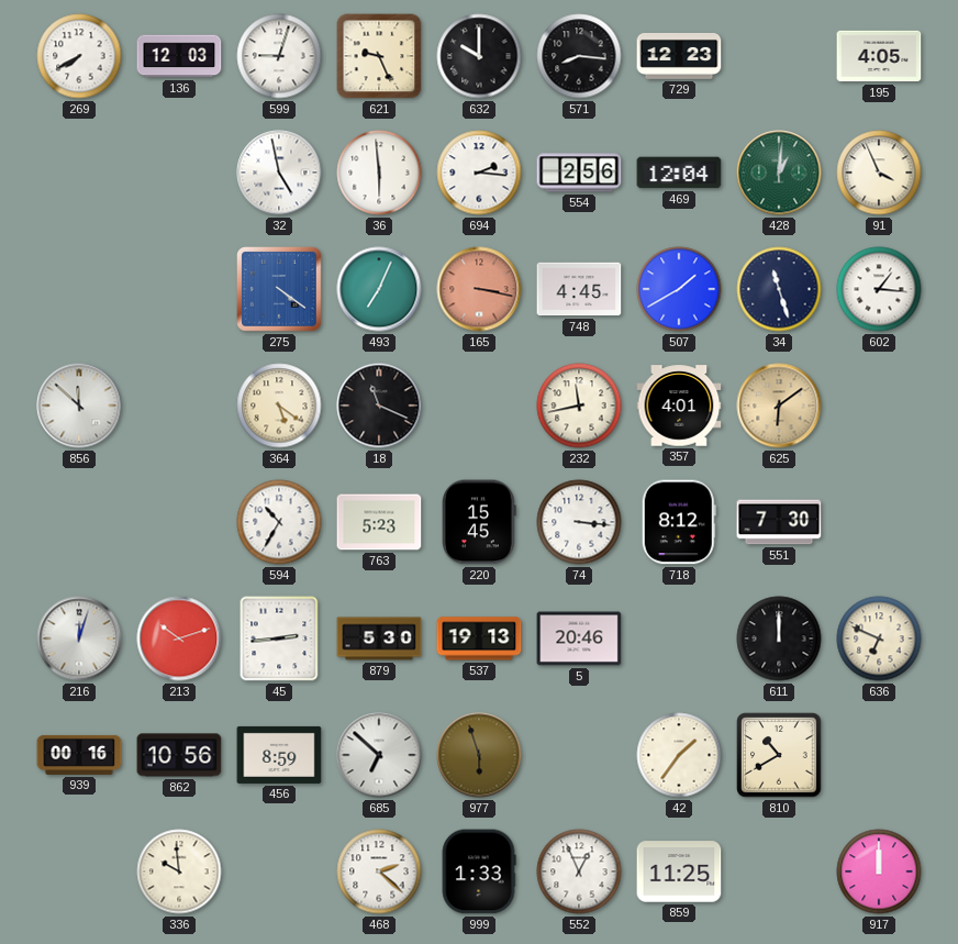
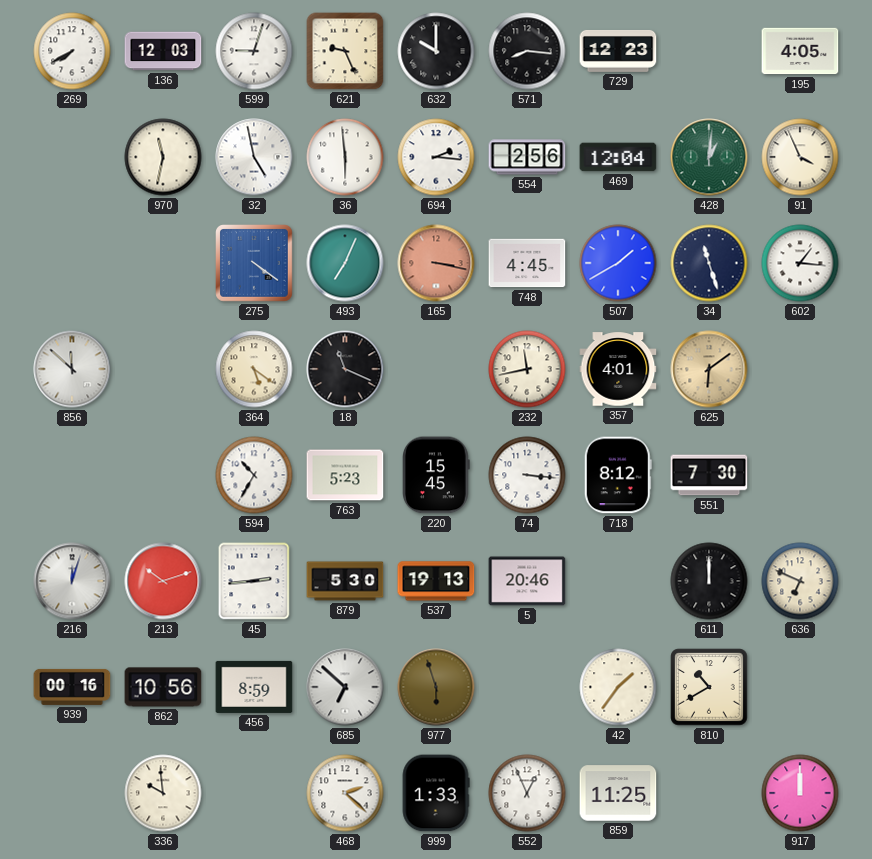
970: none -> 11:32 (163, 157)
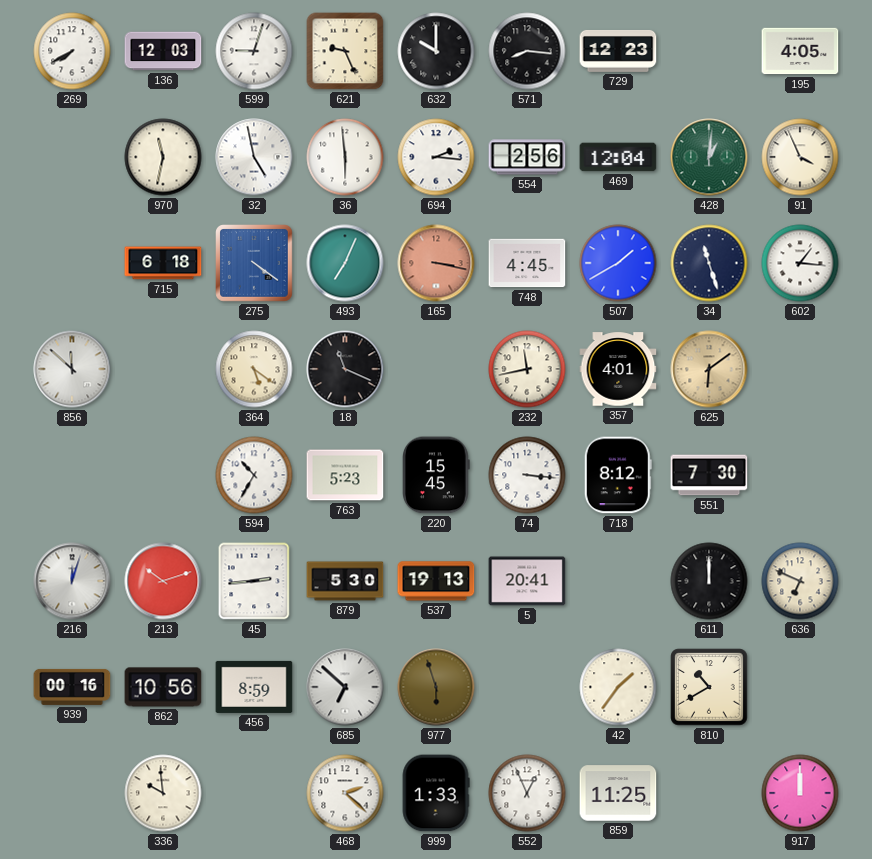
715: none -> 6:18 (163, 263)
5: 20:46 -> 20:41 (527, 581)
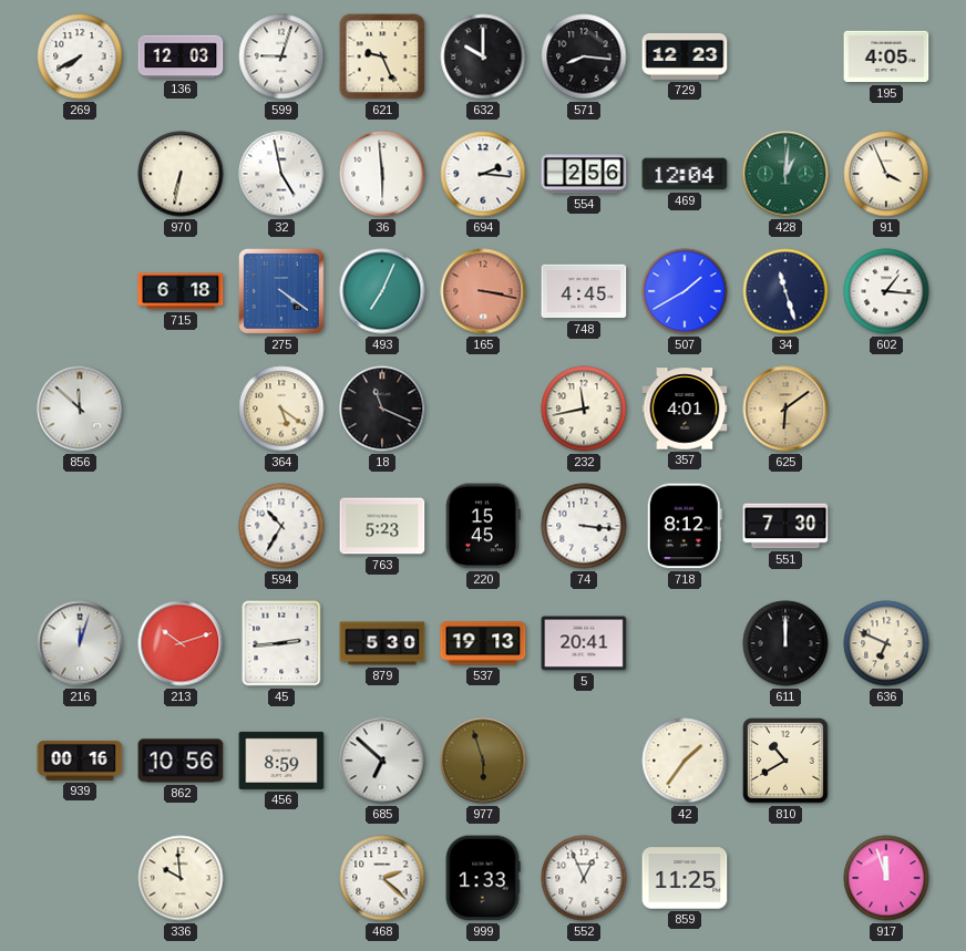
970: 11:32 -> 6:32 (181, 174)
917: 12:00 -> 11:57 (886, 878)
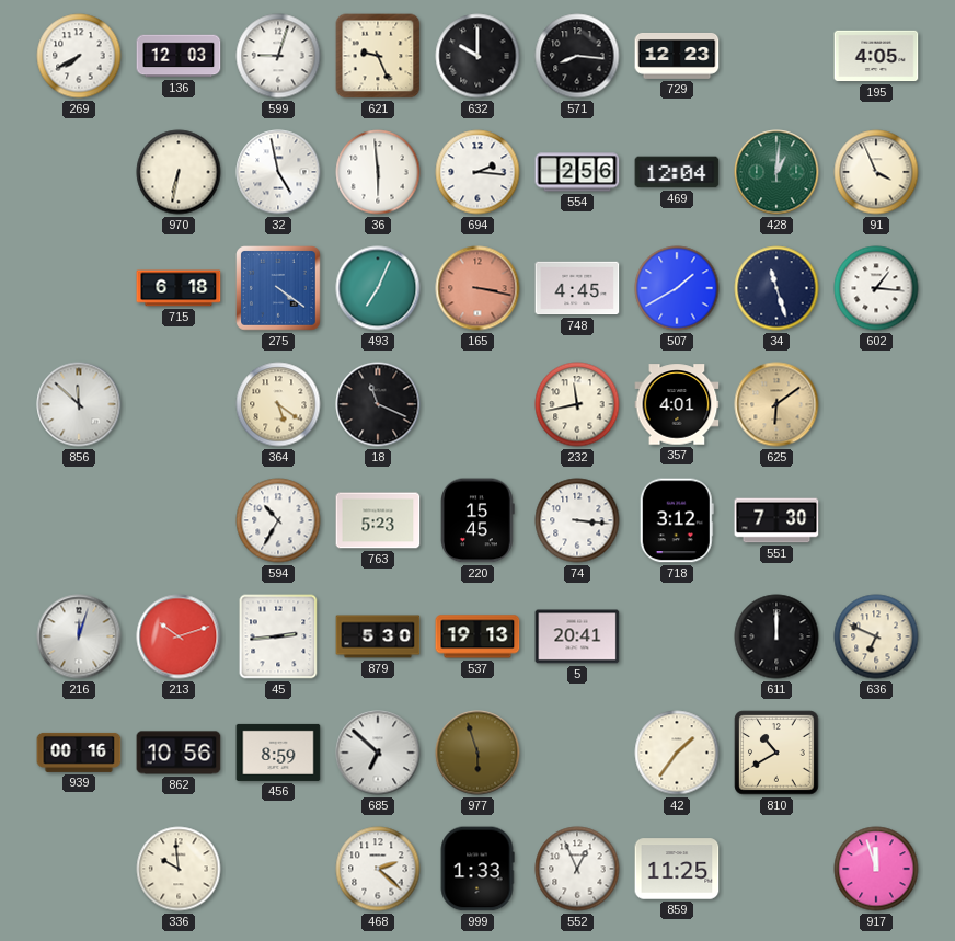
718: 8:12 -> 3:12 (677, 520)
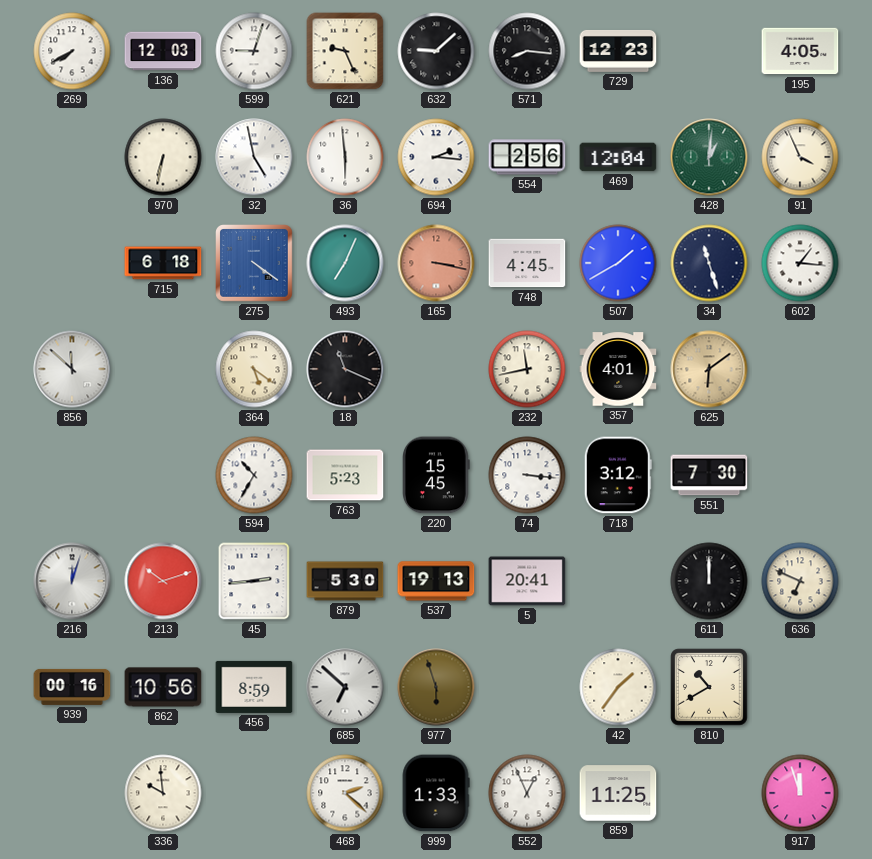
632: 10:00 -> 9:08 (436, 51)
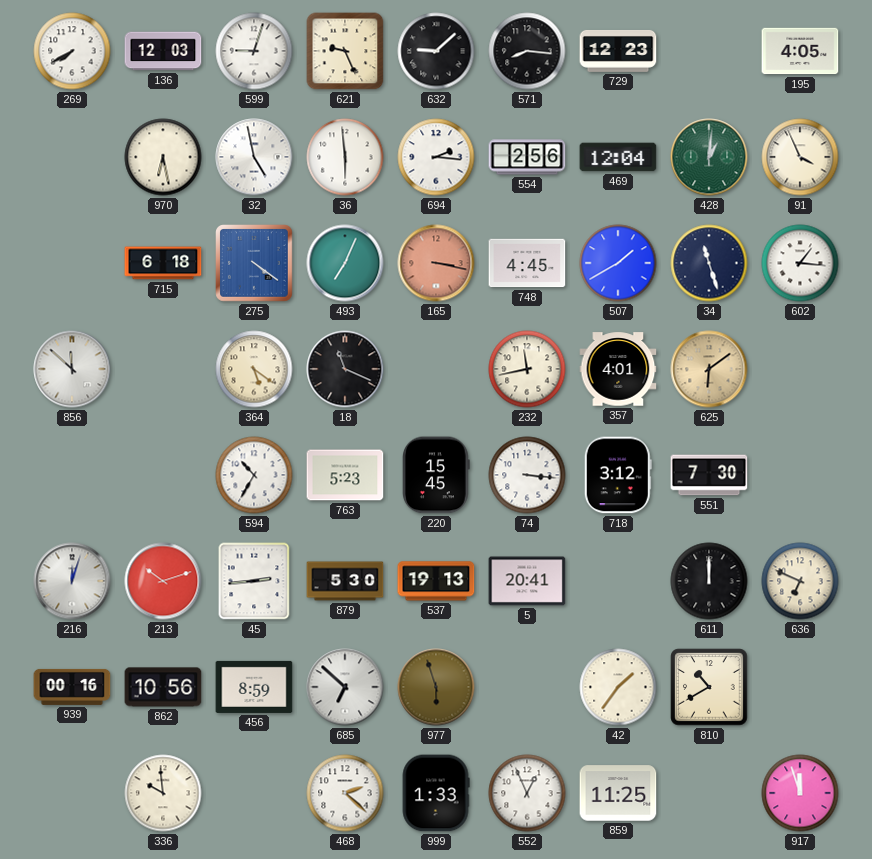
970: 6:32 -> 6:28 (163, 157)
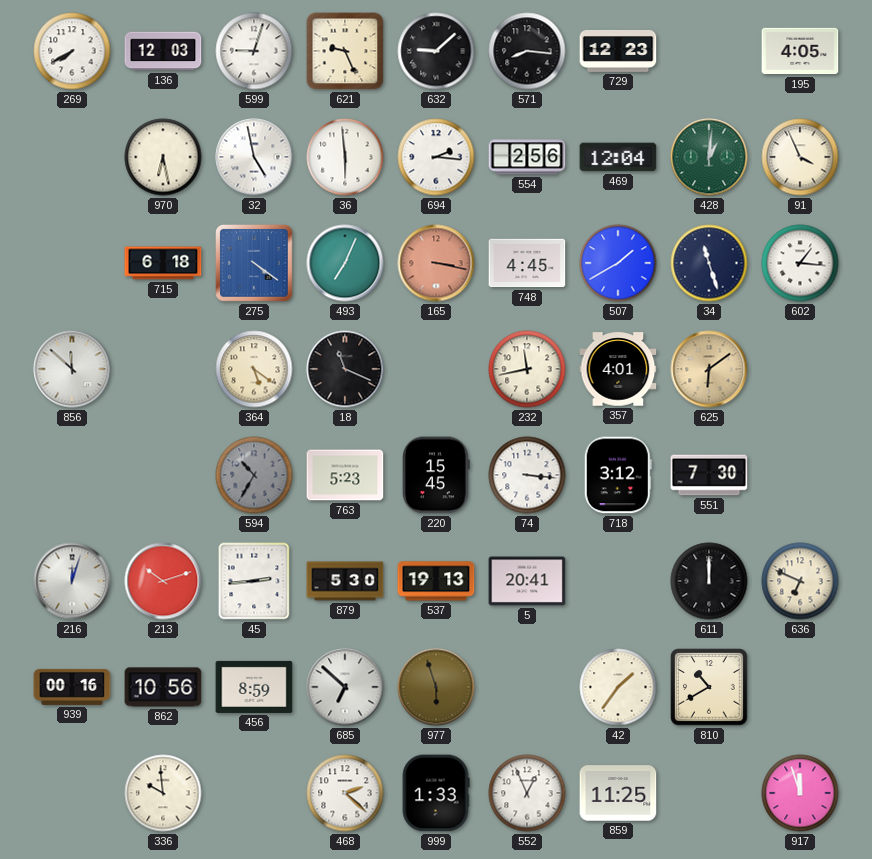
594 dial: white -> grey (254, 475)
